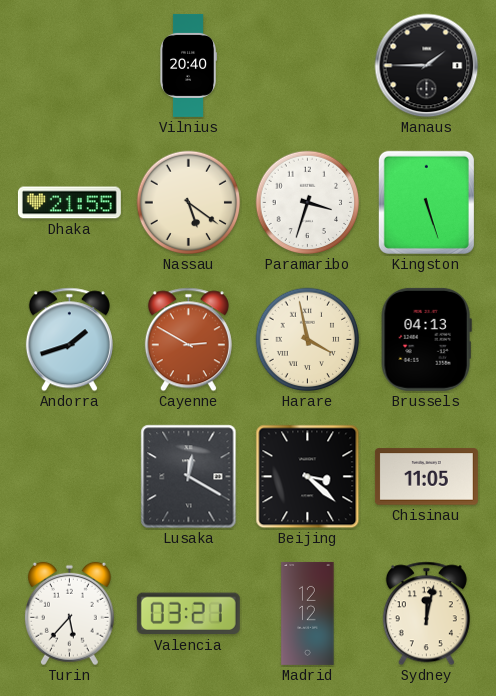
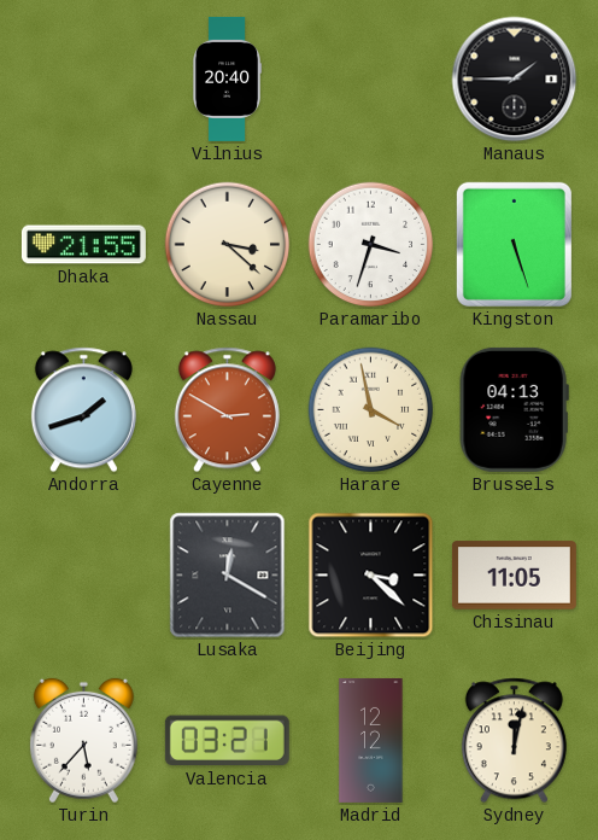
Nassau: 5:21 -> 3:22 (228, 245)
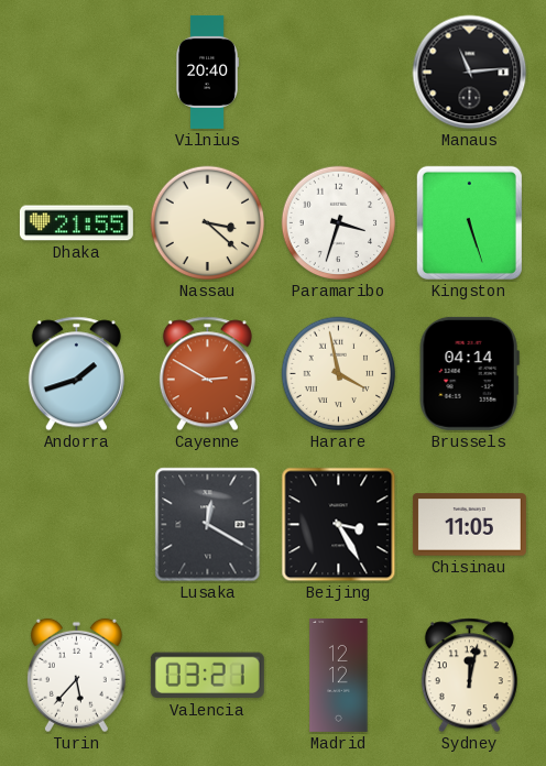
Manaus: 1:45 -> 11:14 (470, 73)
Brussels: 04:13 -> 04:14 (469, 373)
Beijing: 3:22 -> 3:25 (339, 525)
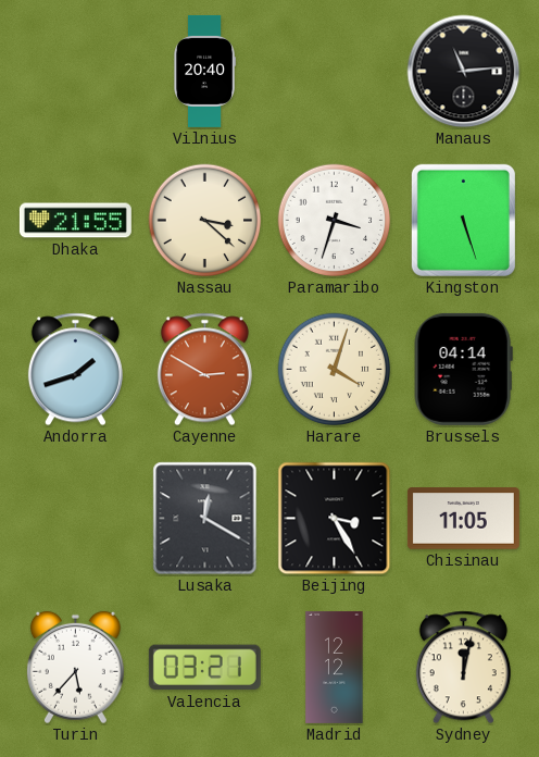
Harare: 3:58 -> 4:03 (335, 370)
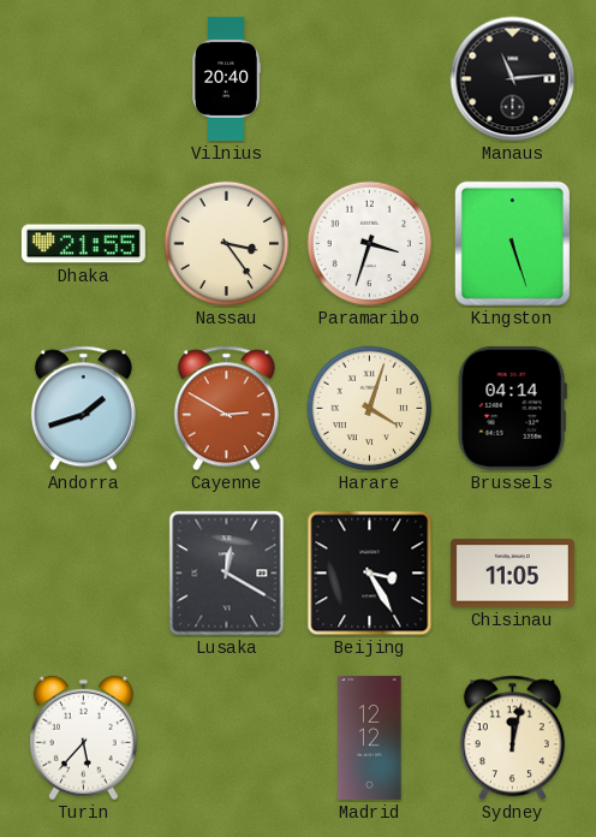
Nassau: 3:22 -> 3:24 (227, 244)
Valencia: 03:21 -> none (204, 668)
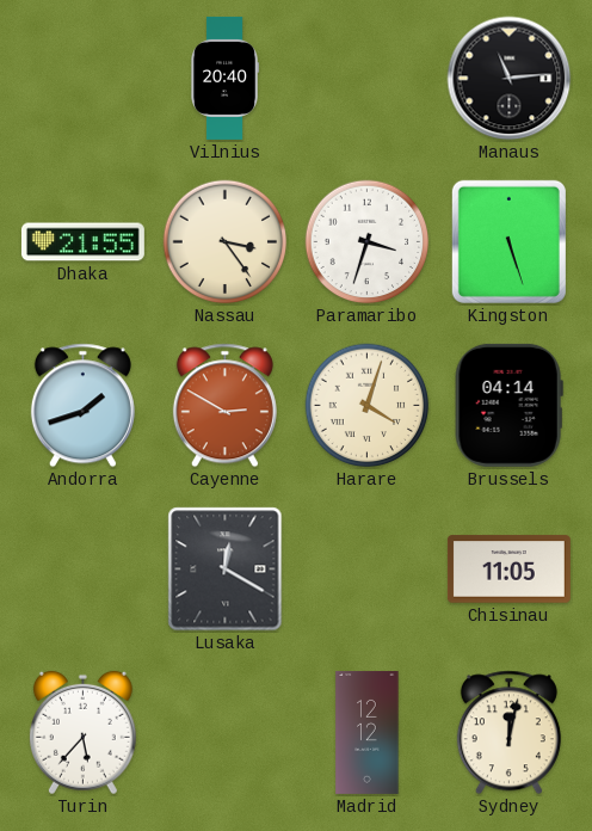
Beijing: 3:25 -> none (370, 574)
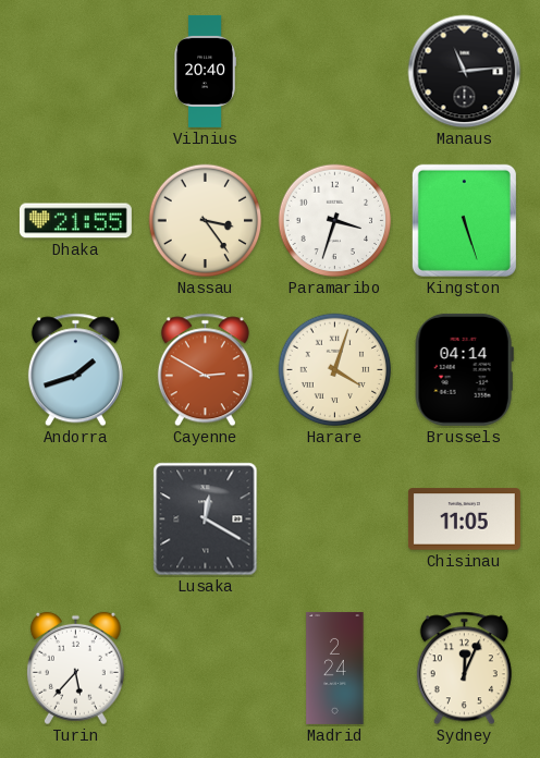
Madrid: 12:12 -> 2:24 (335, 668)
Sydney: 12:02 -> 12:04 (464, 669)
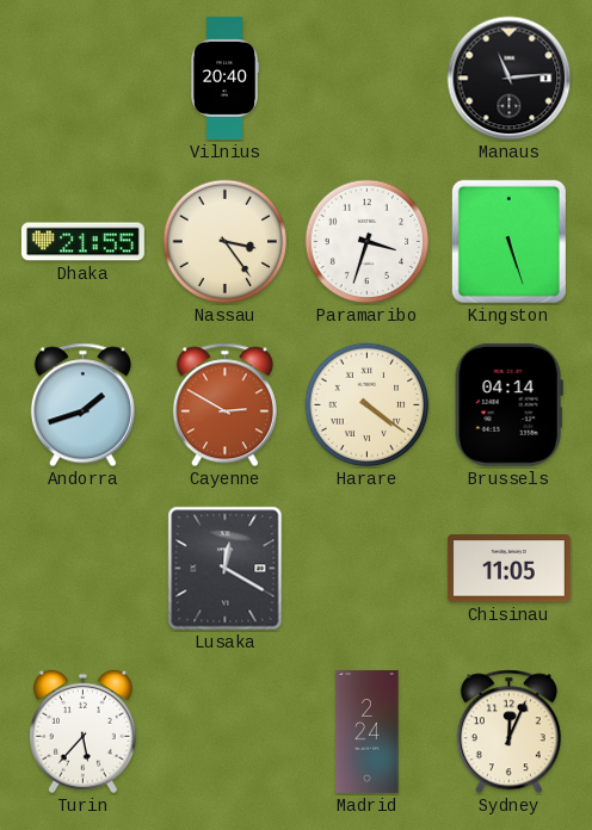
Harare: 4:03 -> 4:21 (368, 405)
